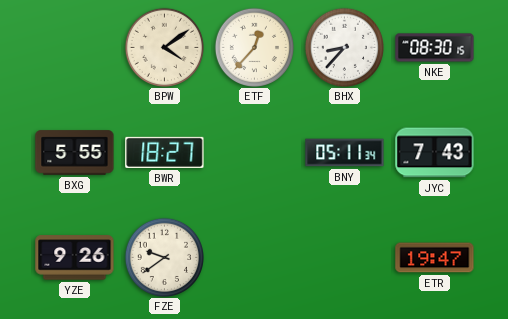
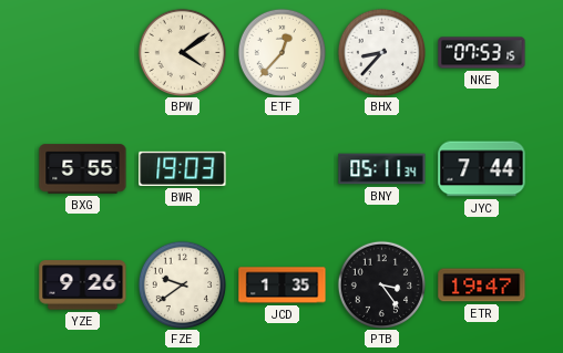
NKE: 08:30 -> 07:53 (482, 53)
BWR: 18:27 -> 19:03 (183, 168)
JYC: 7:43 -> 7:44 (482, 169)
JCD: none -> 1:35 (283, 285)
PTB: none -> 3:24 (381, 284)
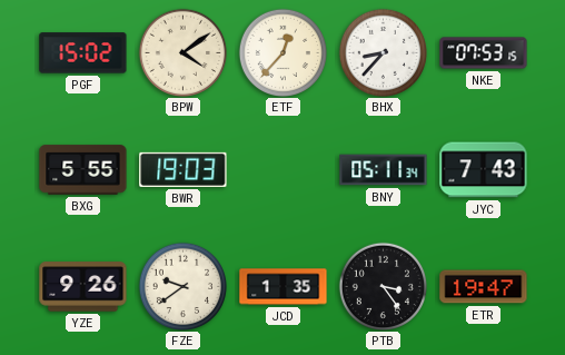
PGF: none -> 15:02 (83, 53)
JYC: 7:44 -> 7:43 (484, 170)
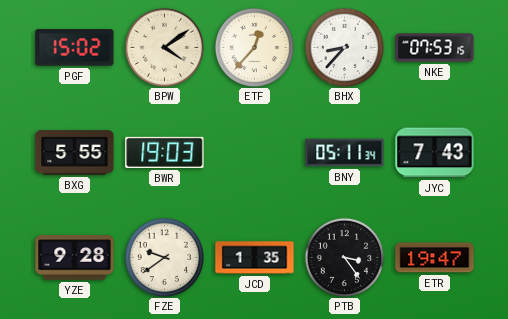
YZE: 9:26 -> 9:28 (75, 258)
